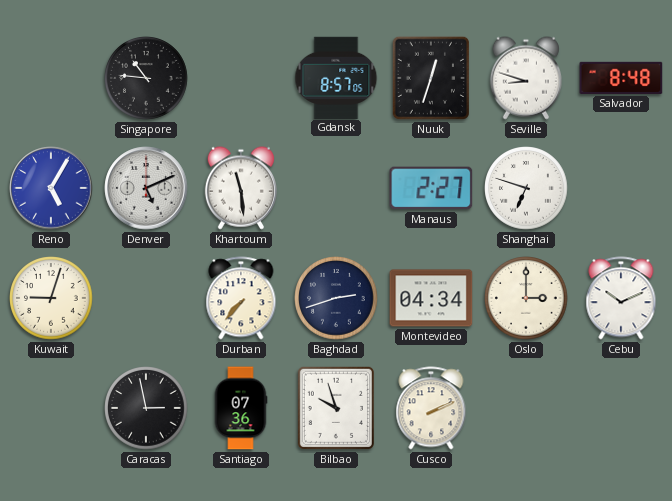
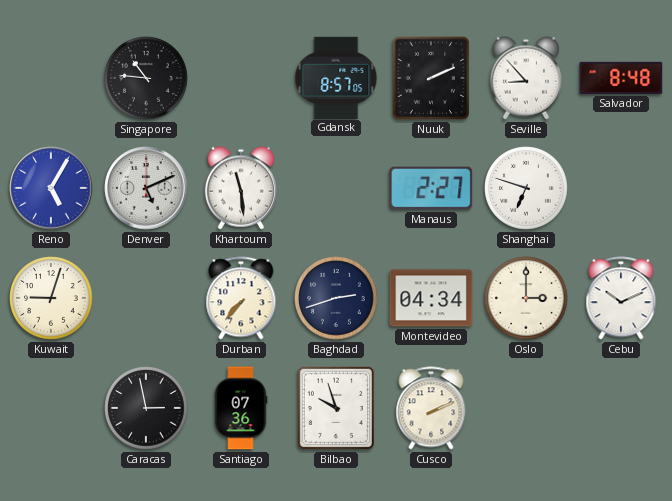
Nuuk: 12:33 -> 2:11 (431, 78)
Seville: 8:48 -> 8:53 (526, 78)
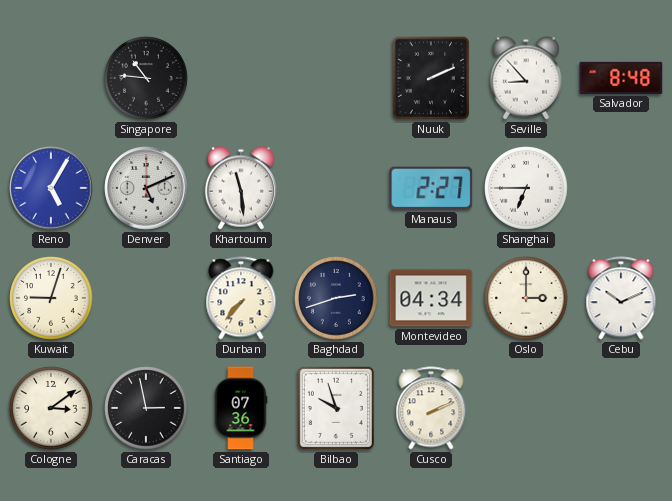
Gdansk: 8:57 -> none (336, 77)
Shanghai: 6:48 -> 6:45 (526, 188)
Cologne: none -> 3:09 (51, 408)
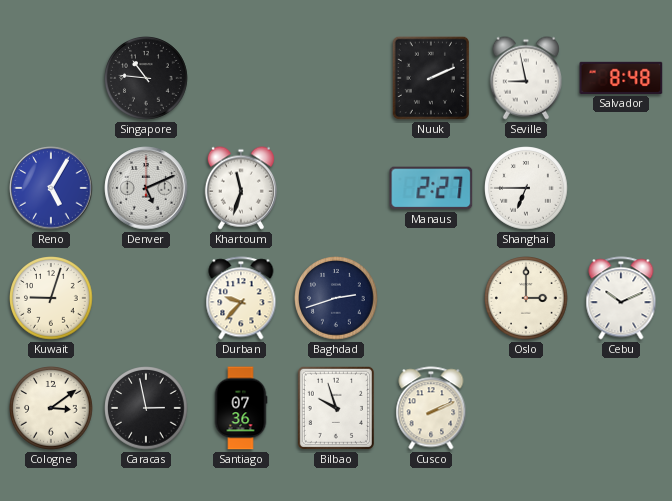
Seville: 8:53 -> 8:58 (526, 78)
Khartoum: 11:29 -> 11:33 (241, 188)
Durban: 7:37 -> 9:37 (241, 298)
Montevideo: 04:34 -> none (431, 298)
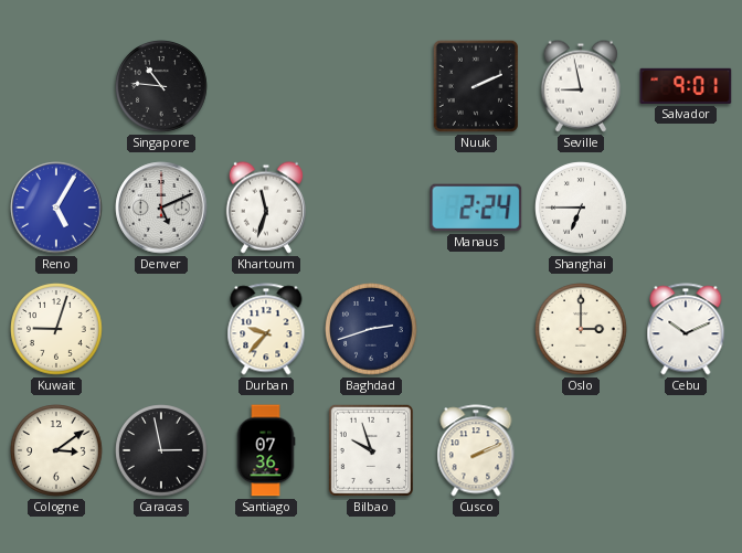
Salvador: 8:48 -> 9:01 (686, 86)
Manaus: 2:27 -> 2:24 (476, 208)
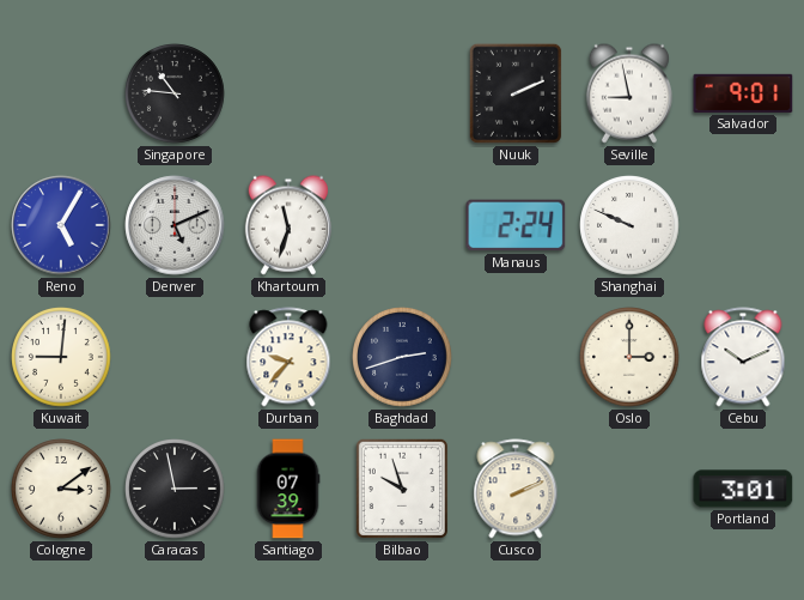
Shanghai: 6:45 -> 9:49 (629, 225)
Kuwait: 9:03 -> 9:01 (61, 357)
Santiago: 07:36 -> 07:39 (288, 489)
Portland: none -> 3:01 (743, 489)
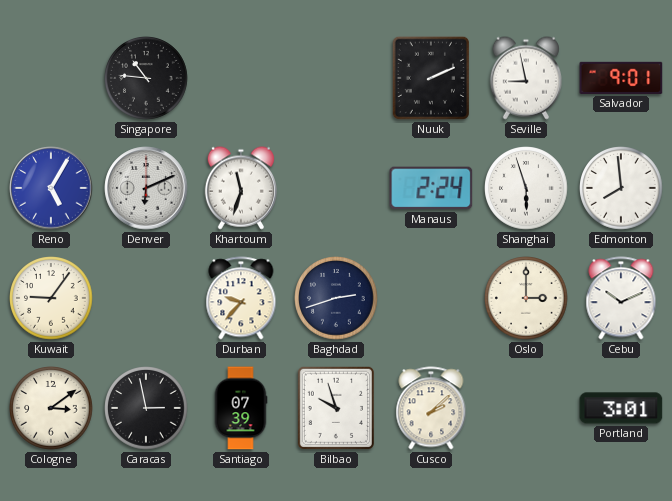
Denver: 5:11 -> 6:11 (146, 188)
Shanghai: 9:49 -> 5:57 (526, 188)
Edmonton: none -> 7:59 (621, 188)
Kuwait: 9:01 -> 9:06 (51, 298)
Cusco: 2:11 -> 2:08 (431, 408)
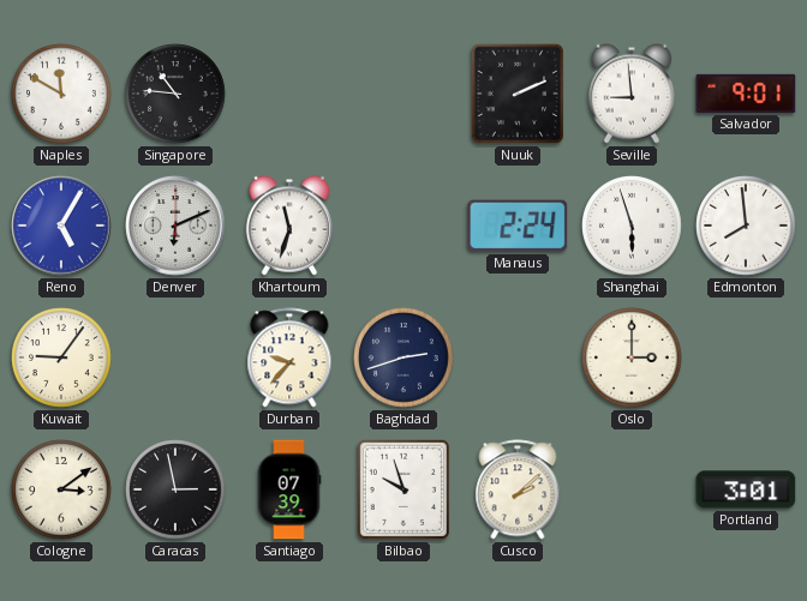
Naples: none -> 11:50 (61, 94)
Seville: 8:58 -> 8:59 (632, 94)
Cebu: 10:11 -> none (621, 298)
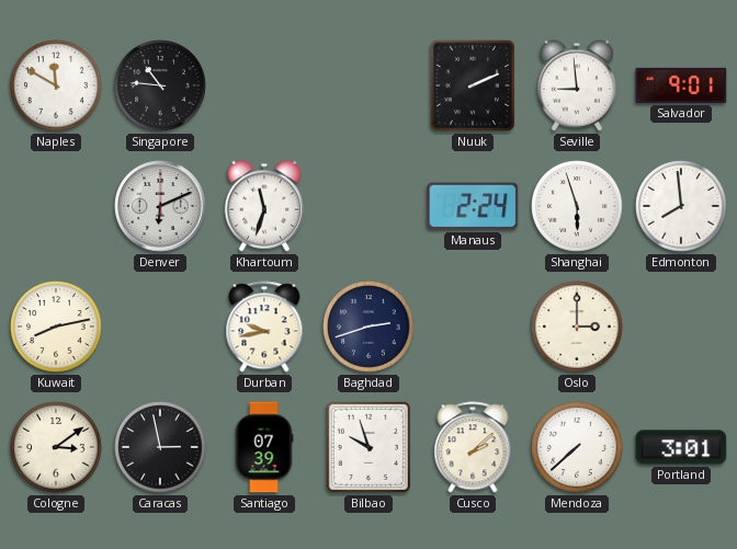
Reno: 5:05 -> none (61, 226)
Kuwait: 9:06 -> 8:13 (56, 327)
Durban: 9:37 -> 9:43 (264, 327)
Mendoza: none -> 7:38 (577, 447)
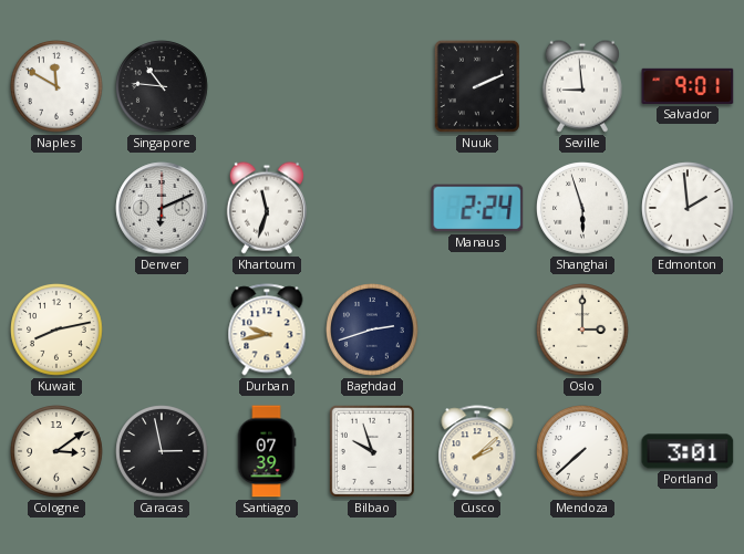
Edmonton: 7:59 -> 1:59 (688, 208)
